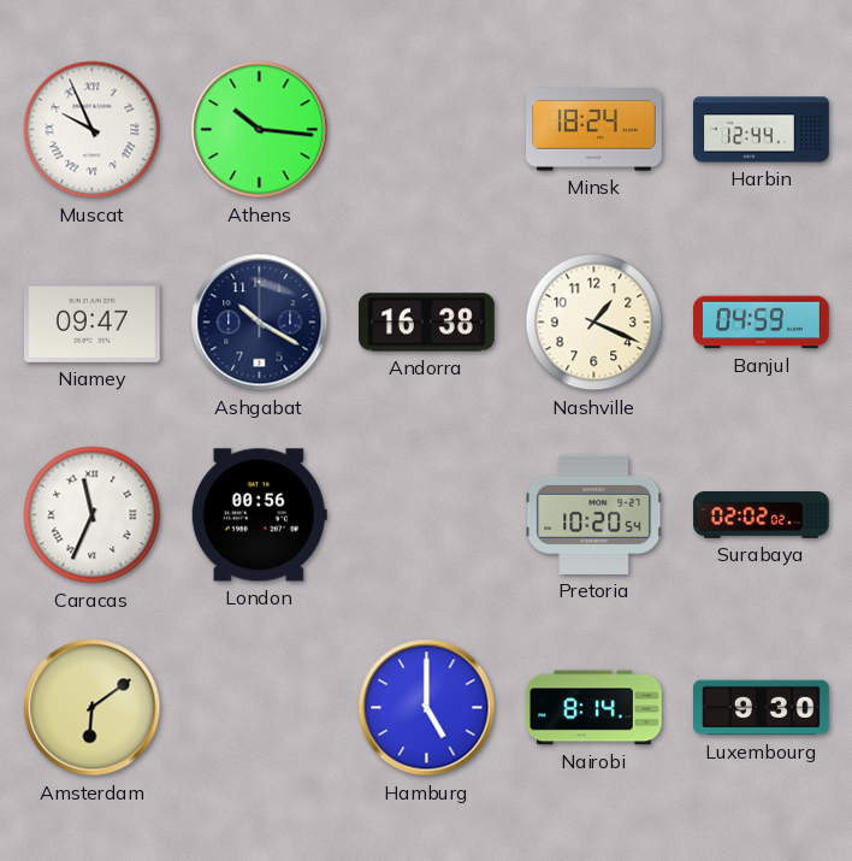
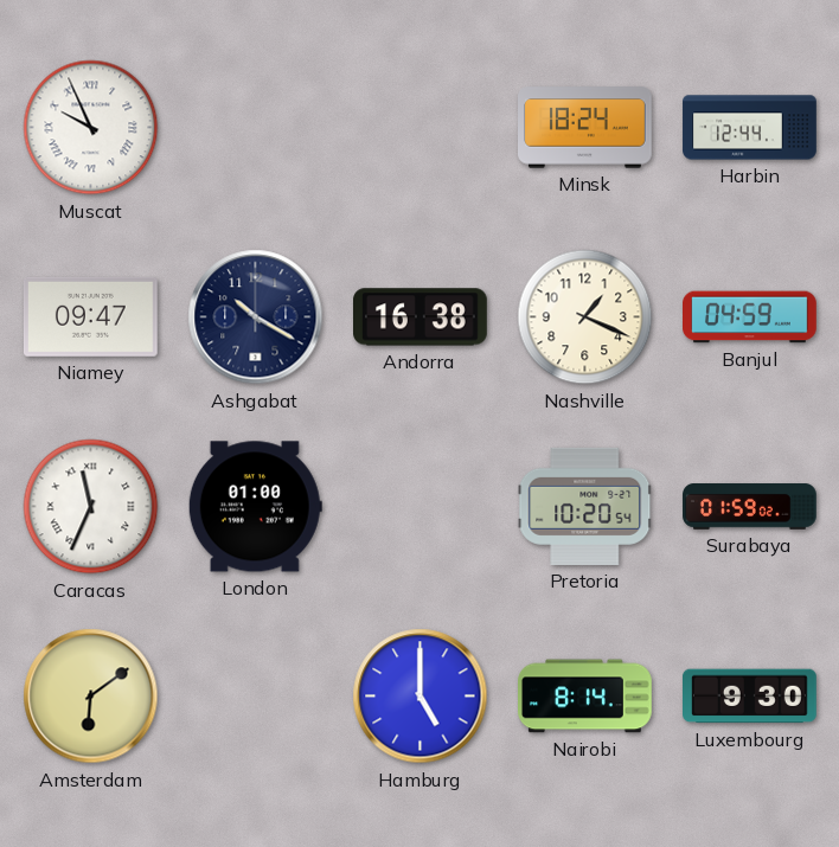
Athens: 10:16 -> none (260, 130)
London: 00:56 -> 01:00 (255, 507)
Surabaya: 02:02 -> 01:59 (750, 507)
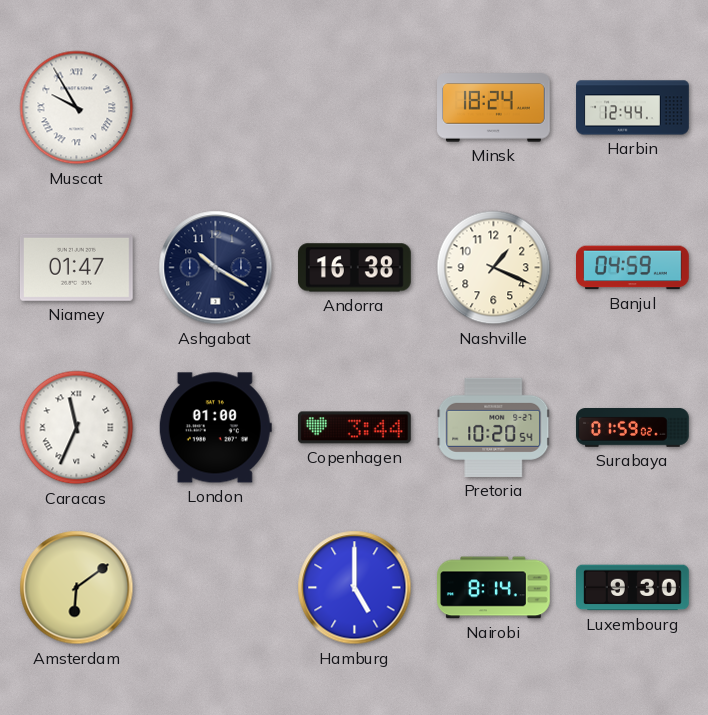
Muscat: 9:56 -> 9:55 (77, 108)
Niamey: 09:47 -> 01:47 (76, 267)
Copenhagen: none -> 3:44 (354, 428)
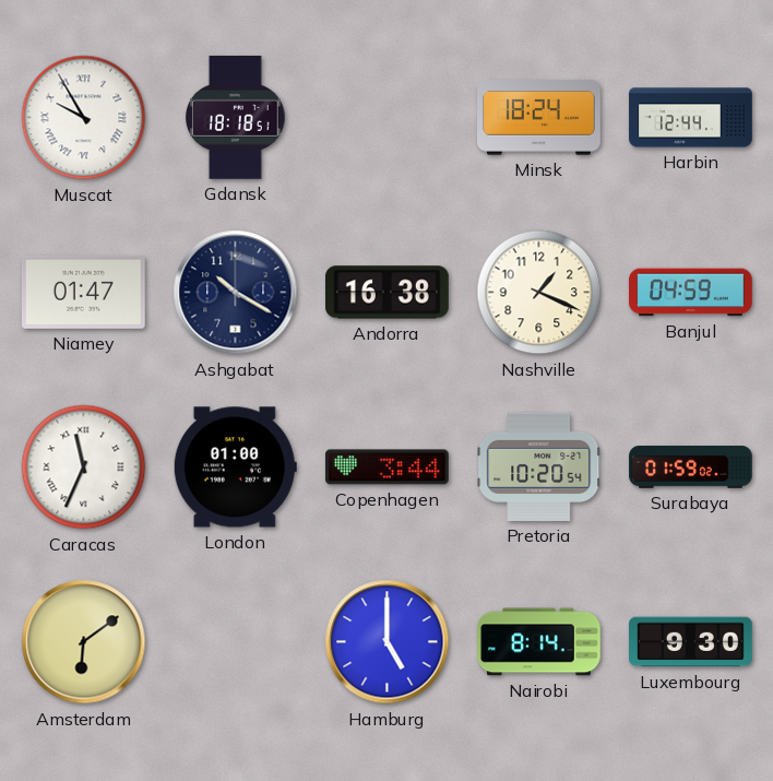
Gdansk: none -> 18:18 (236, 118)
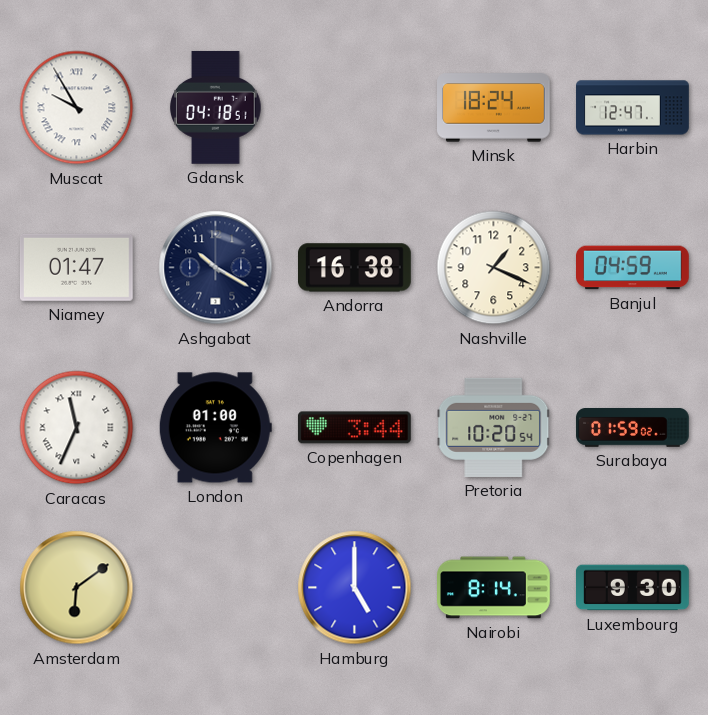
Gdansk: 18:18 -> 04:18 (216, 108)
Harbin: 12:44 -> 12:47 (633, 108)
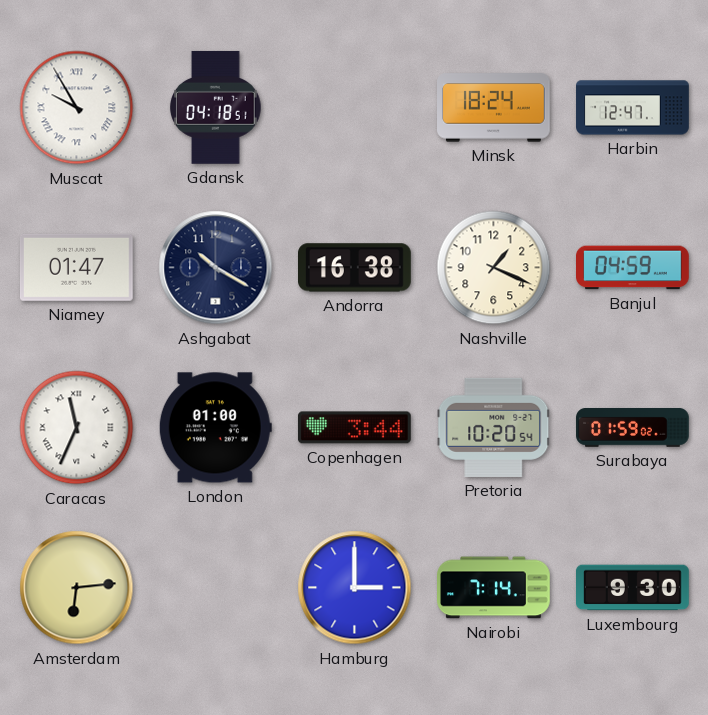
Amsterdam: 6:09 -> 6:14 (77, 588)
Hamburg: 5:00 -> 3:00 (355, 588)
Nairobi: 8:14 -> 7:14 (494, 588)
